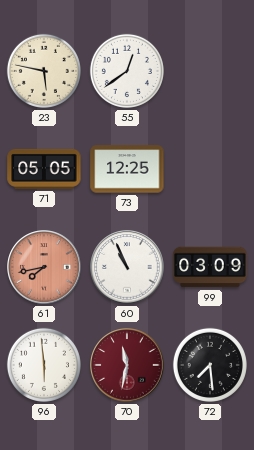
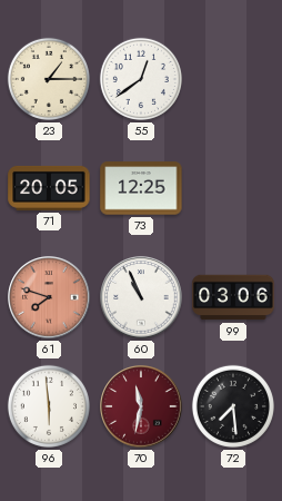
23: 5:47 -> 1:15 (49, 79)
71: 05:05 -> 20:05 (49, 188)
61: 7:43 -> 7:48 (49, 297)
99: 03:09 -> 03:06 (233, 297)
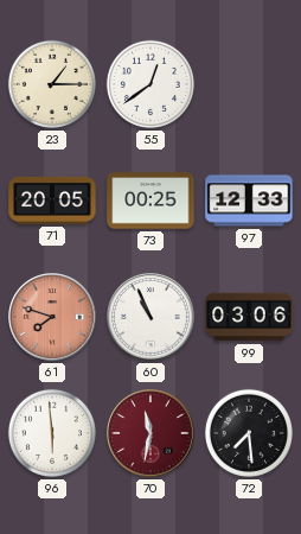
73: 12:25 -> 00:25 (150, 201)
97: none -> 12:33 (249, 201)
